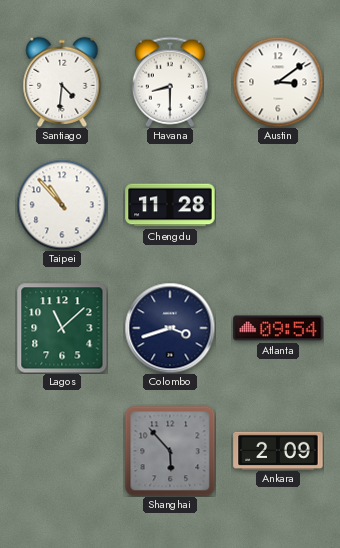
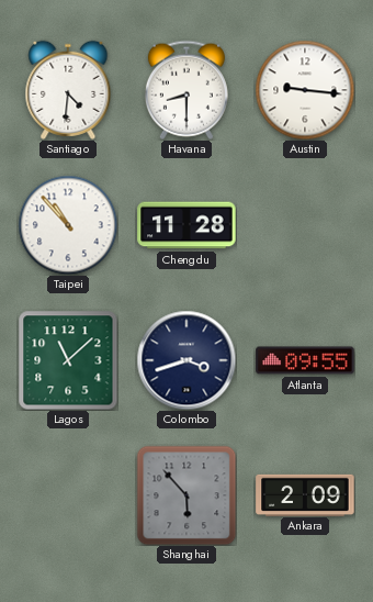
Austin: 3:09 -> 9:16 (305, 90)
Atlanta: 09:54 -> 09:55 (305, 360)
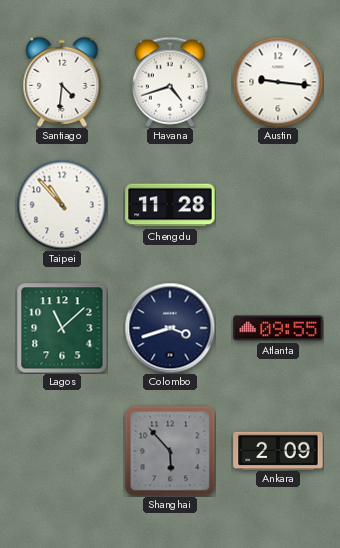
Havana: 8:30 -> 4:42 (170, 82)
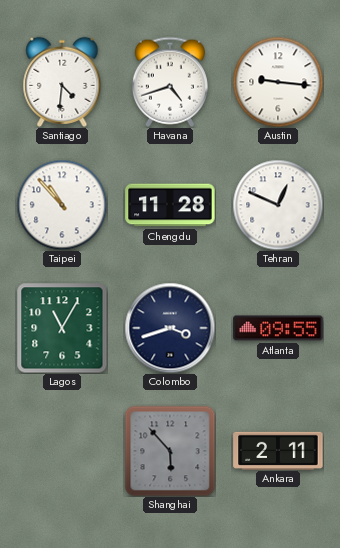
Tehran: none -> 12:49 (278, 205)
Lagos: 11:08 -> 11:05 (62, 328)
Ankara: 2:09 -> 2:11 (278, 450)
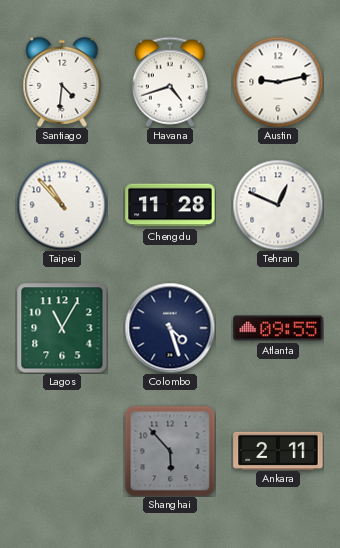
Austin: 9:16 -> 9:13 (278, 82)
Colombo: 3:42 -> 4:27 (170, 328)
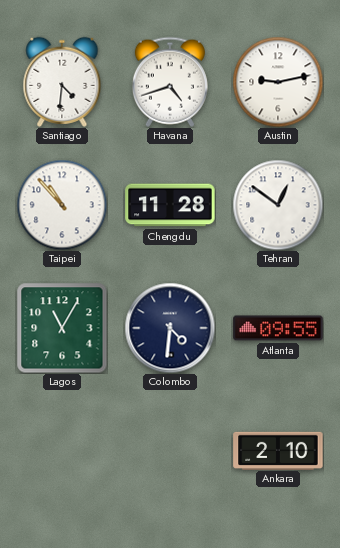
Tehran: 12:49 -> 12:51 (278, 205)
Colombo: 4:27 -> 4:31 (170, 328)
Shanghai: 5:53 -> none (170, 451)
Ankara: 2:11 -> 2:10 (278, 450)
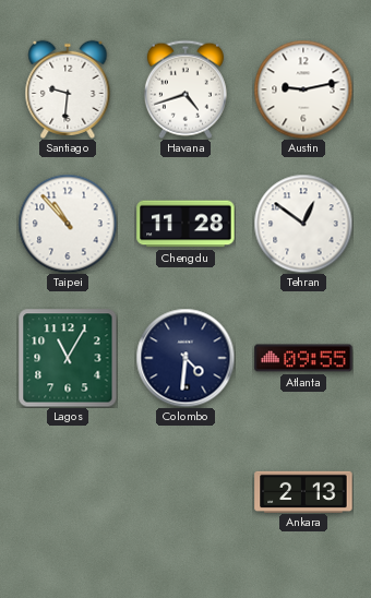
Santiago: 4:31 -> 9:31 (68, 89)
Ankara: 2:10 -> 2:13 (303, 491)
